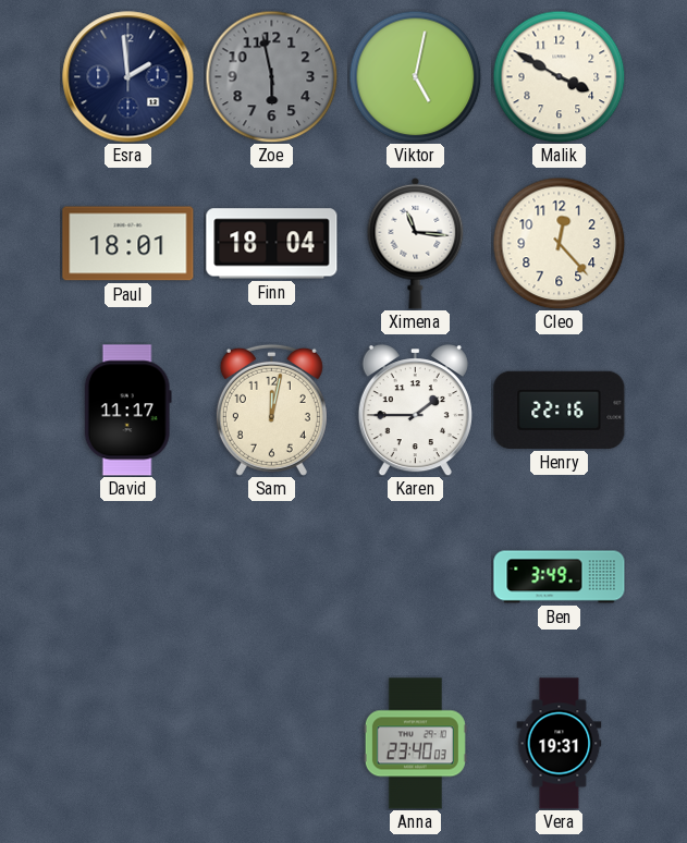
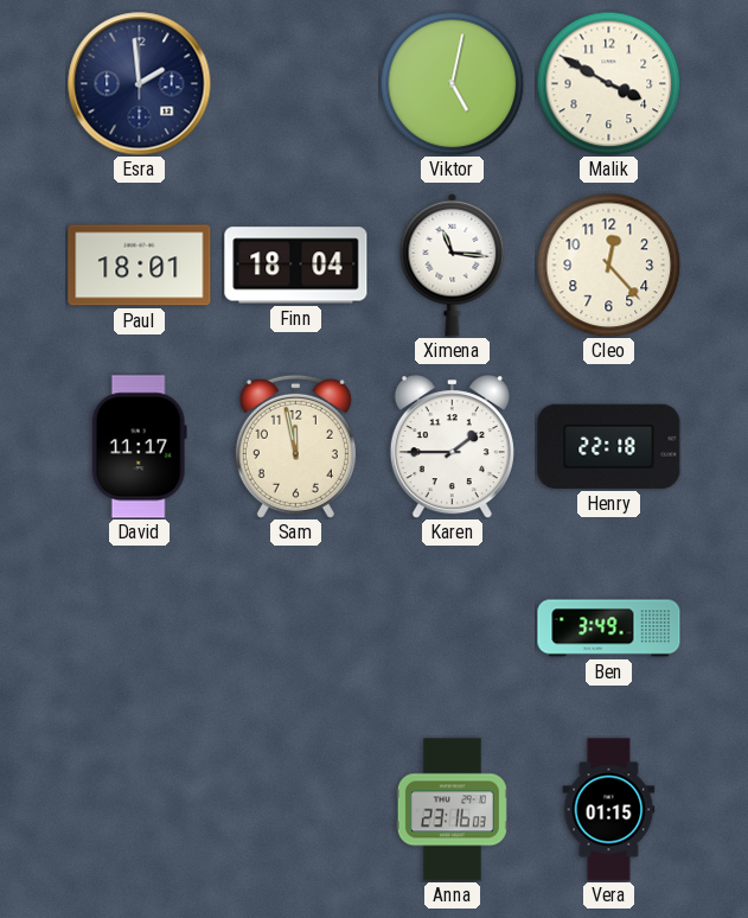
Zoe: 5:58 -> none (271, 76)
Sam: 12:02 -> 11:58 (295, 446)
Henry: 22:16 -> 22:18 (609, 446)
Anna: 23:40 -> 23:16 (452, 810)
Vera: 19:31 -> 01:15 (609, 810)
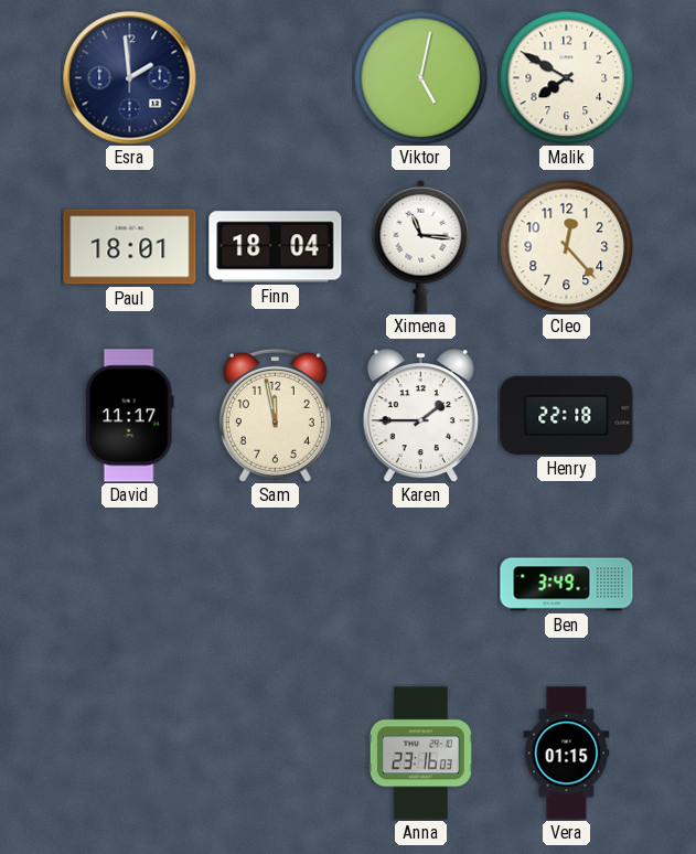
Malik: 3:50 -> 7:50 (566, 77)
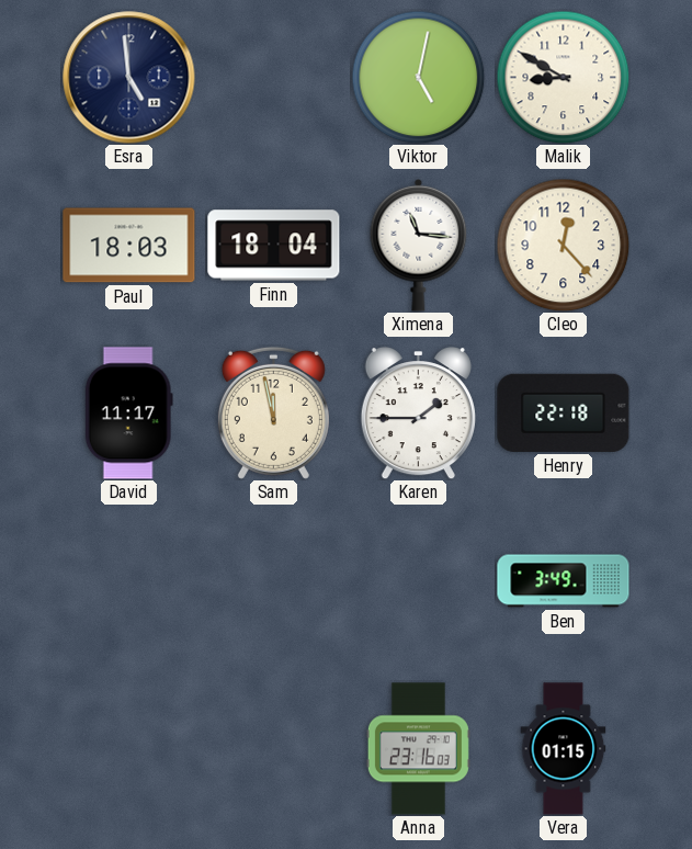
Esra: 1:59 -> 4:59 (129, 78)
Malik: 7:50 -> 8:50 (563, 77)
Paul: 18:01 -> 18:03 (129, 246)
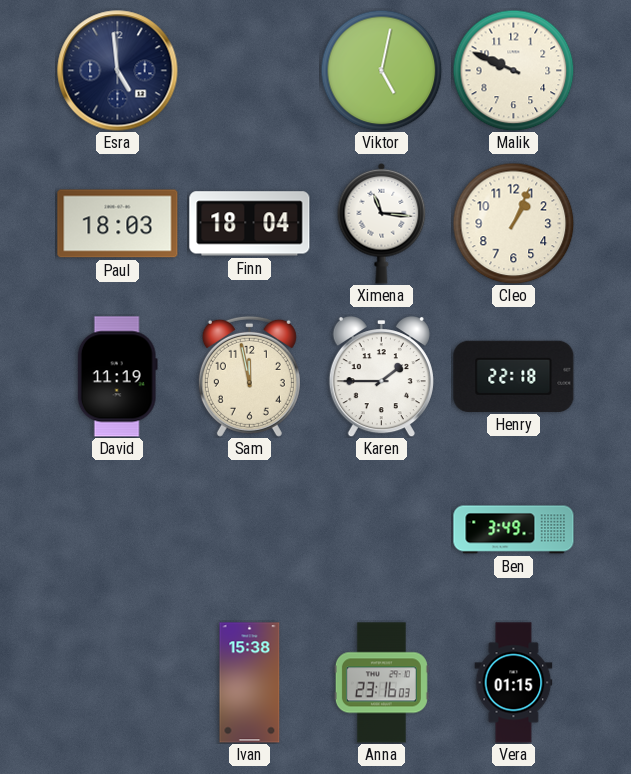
Malik: 8:50 -> 9:49 (513, 70)
Cleo: 12:23 -> 1:04 (513, 223)
David: 11:17 -> 11:19 (117, 377)
Ivan: none -> 15:38 (250, 683)
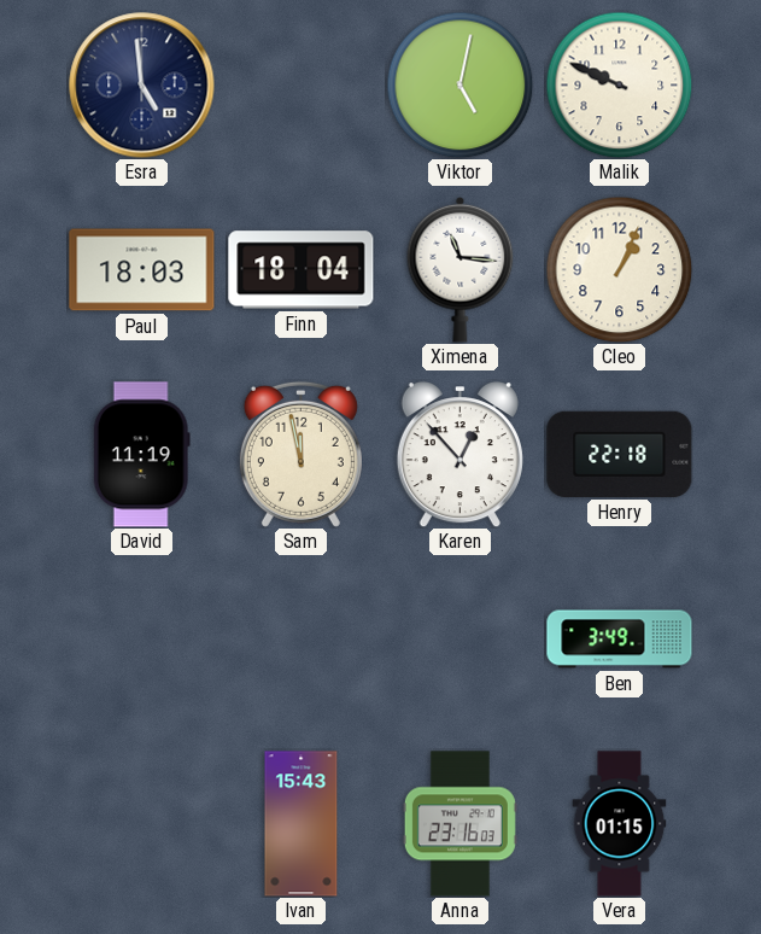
Karen: 1:45 -> 12:53 (459, 455)
Ivan: 15:38 -> 15:43 (302, 824)
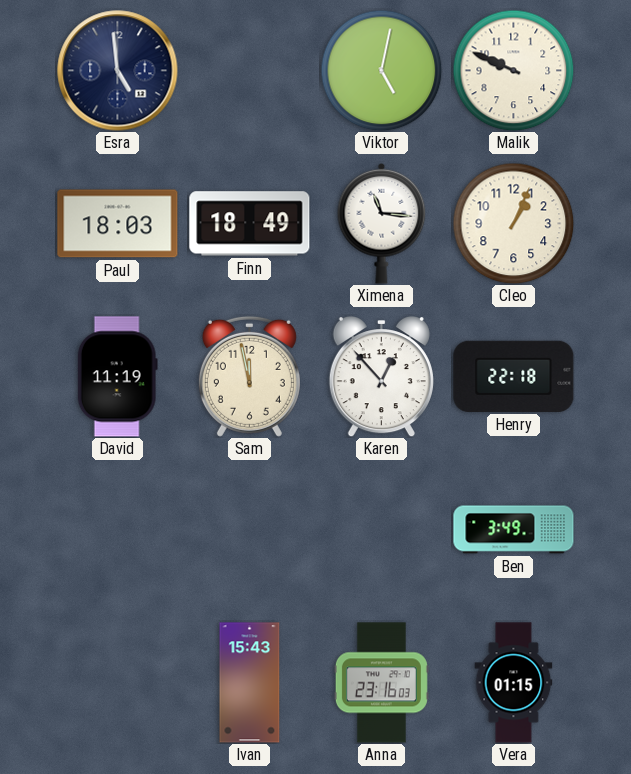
Finn: 18:04 -> 18:49 (250, 224)
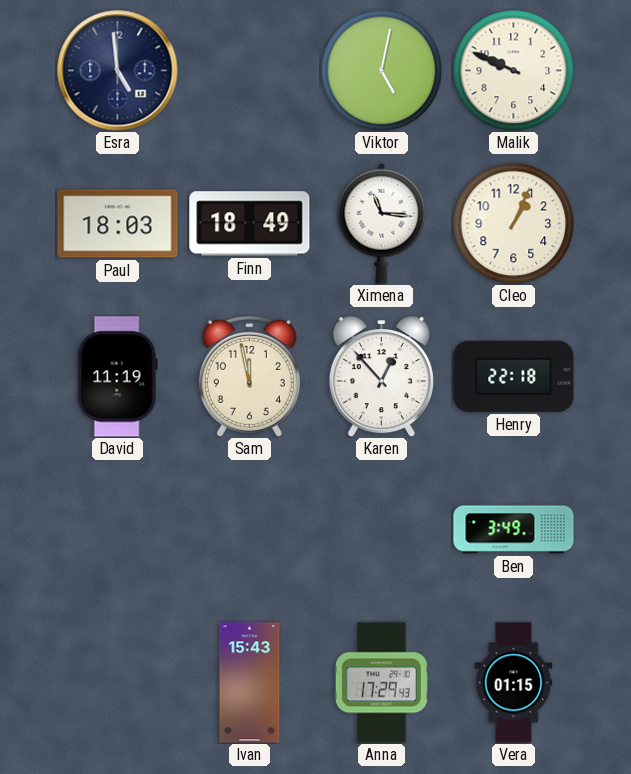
Anna: 23:16 -> 17:29 (381, 683)
